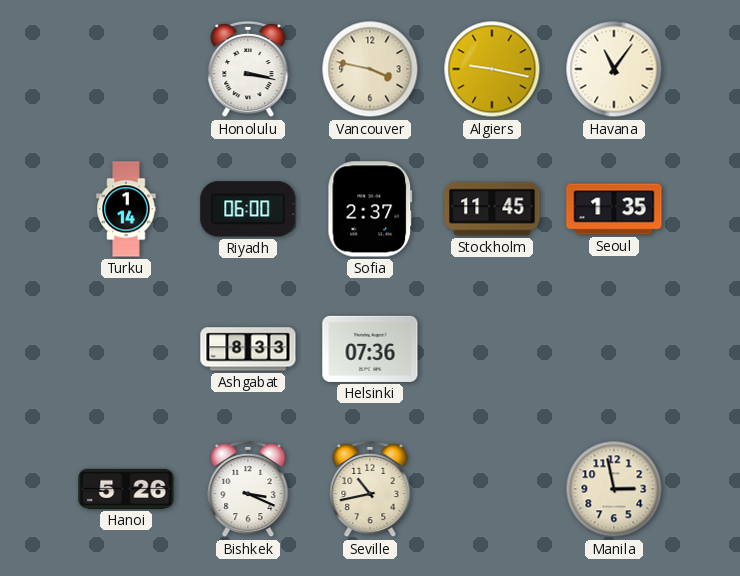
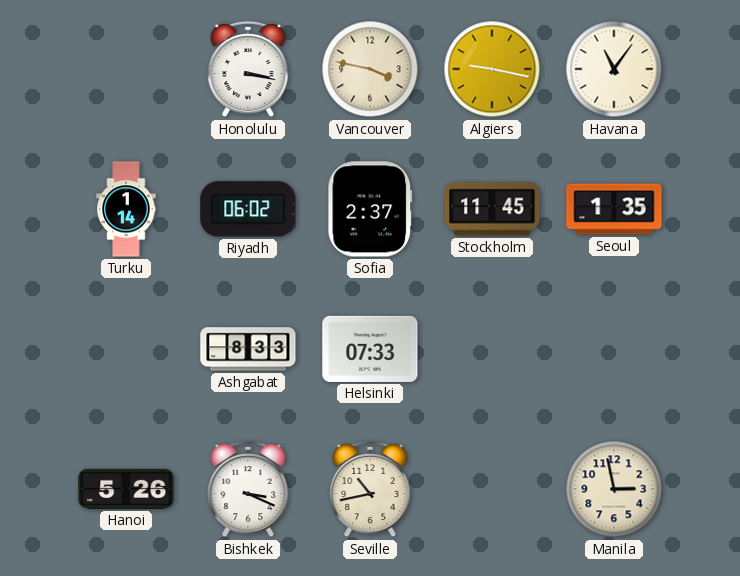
Riyadh: 06:00 -> 06:02 (248, 209)
Helsinki: 07:36 -> 07:33 (370, 349)
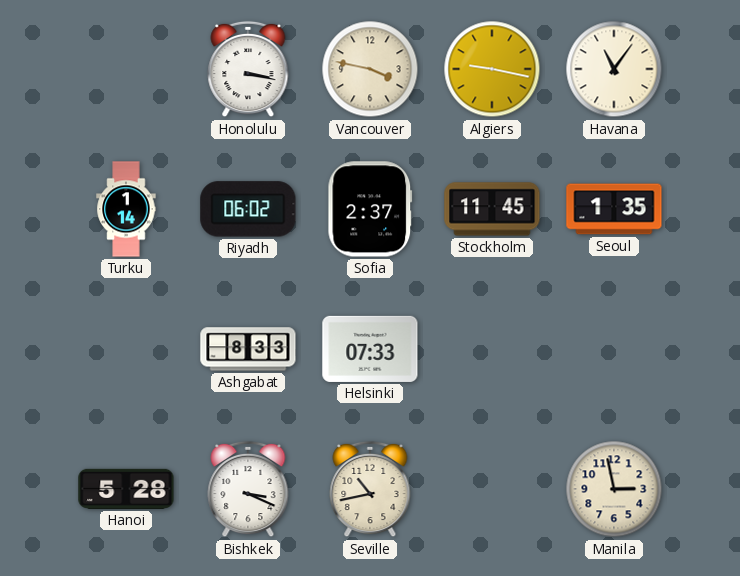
Hanoi: 5:26 -> 5:28 (126, 489)
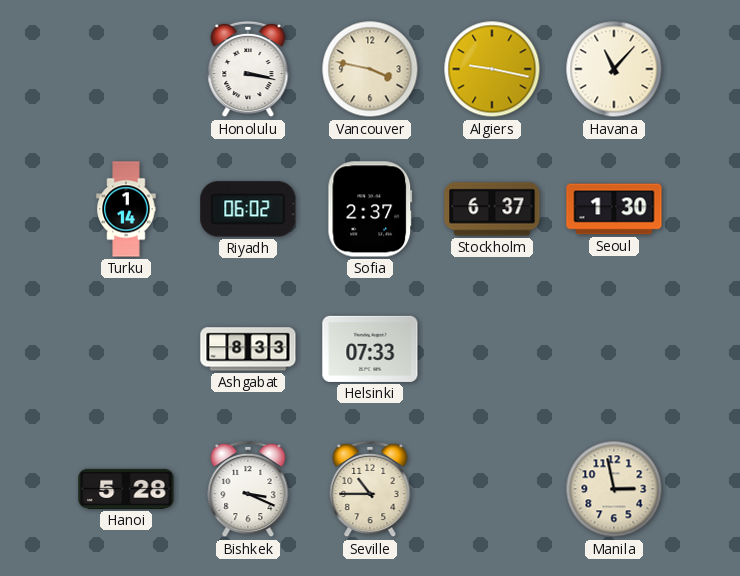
Havana: 11:06 -> 11:07 (614, 69)
Stockholm: 11:45 -> 6:37 (492, 209)
Seoul: 1:35 -> 1:30 (614, 209)
Seville: 10:43 -> 10:45 (370, 489)
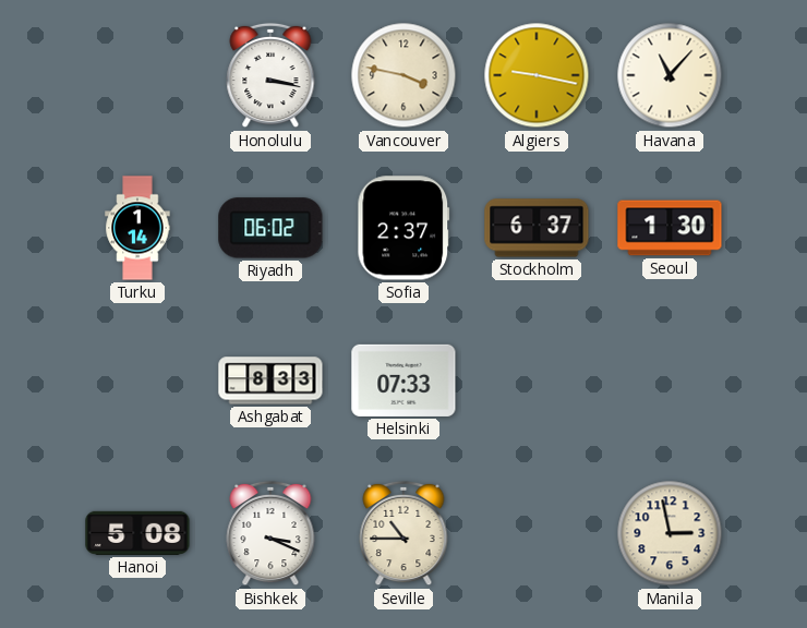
Hanoi: 5:28 -> 5:08 (137, 533)
